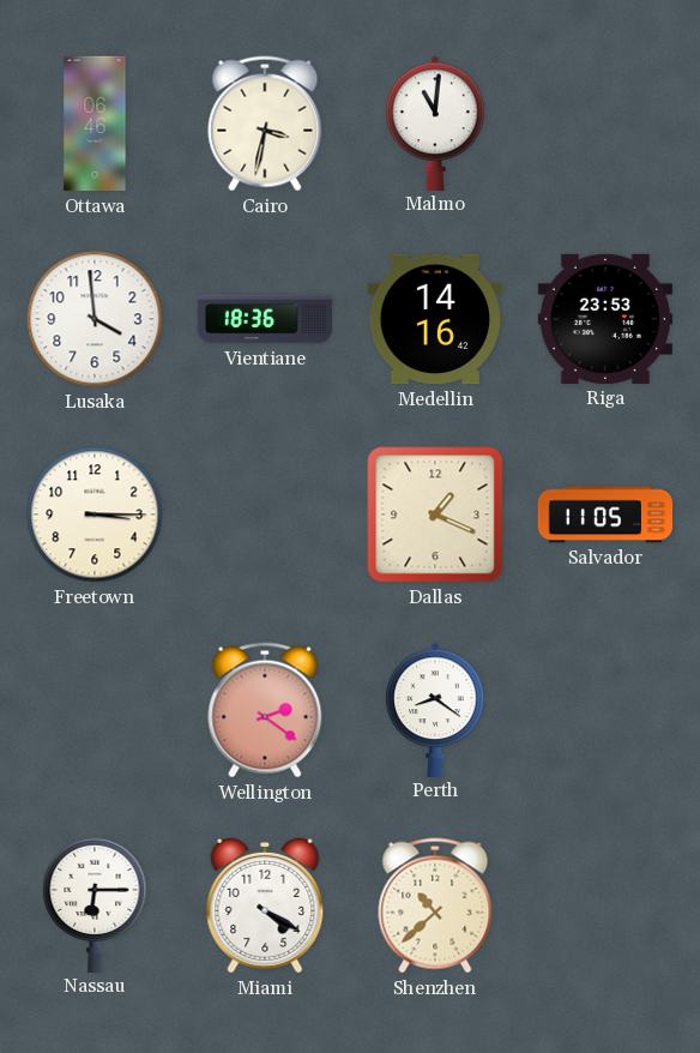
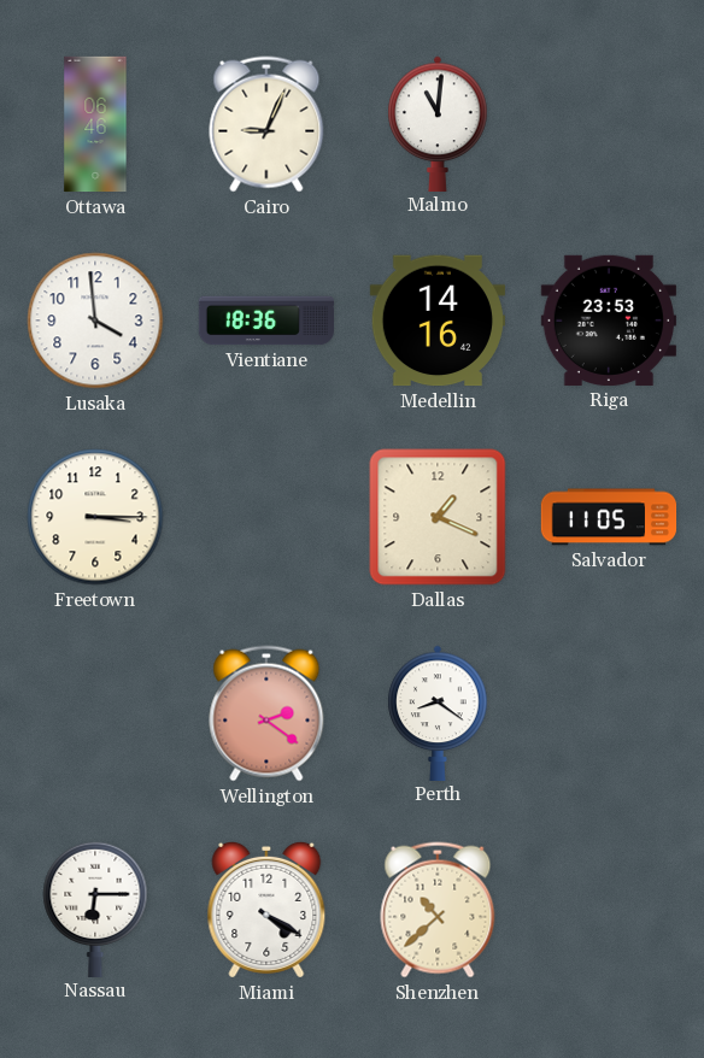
Cairo: 3:32 -> 9:04 (266, 124)
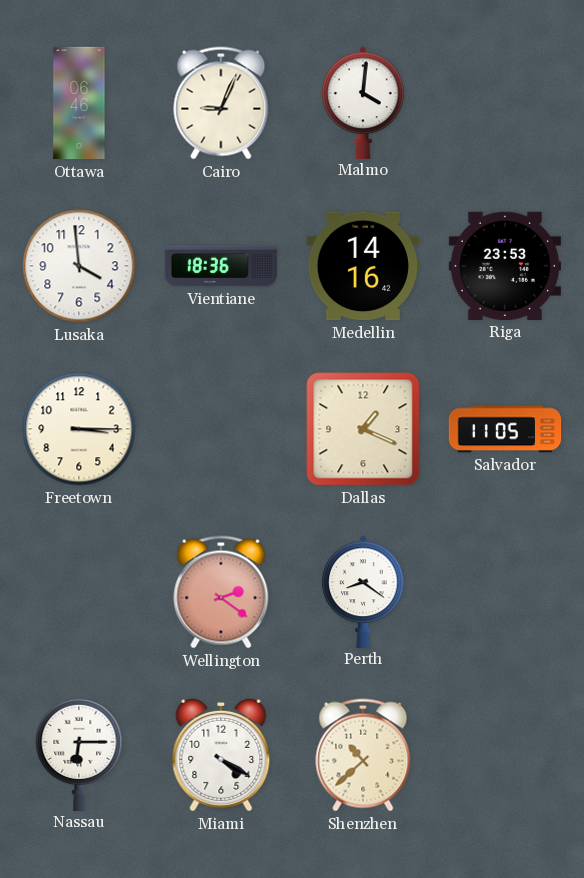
Malmo: 11:01 -> 4:01 (363, 102)
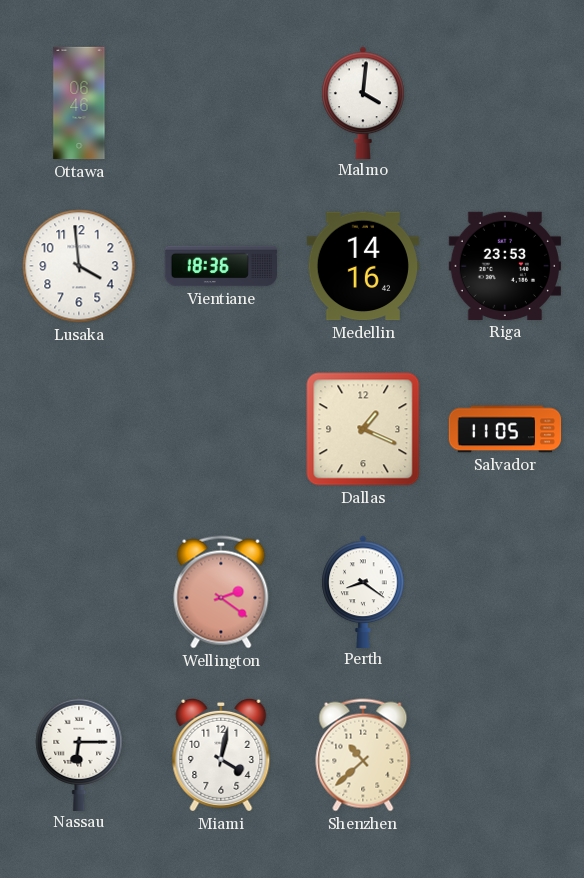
Cairo: 9:04 -> none (221, 103)
Freetown: 3:15 -> none (79, 429)
Miami: 4:20 -> 4:02 (221, 755)
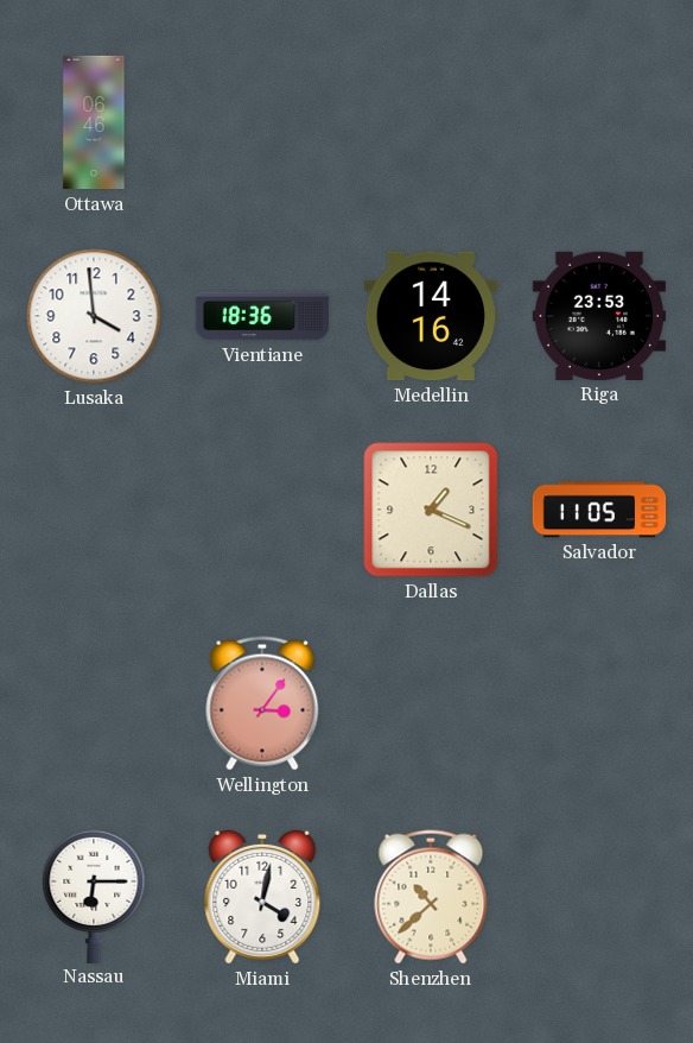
Malmo: 4:01 -> none (363, 102)
Wellington: 2:21 -> 3:06 (262, 703)
Perth: 8:21 -> none (363, 591)
